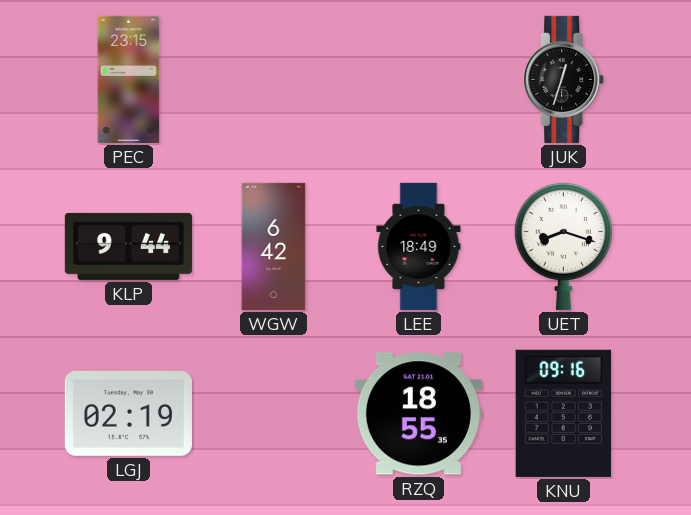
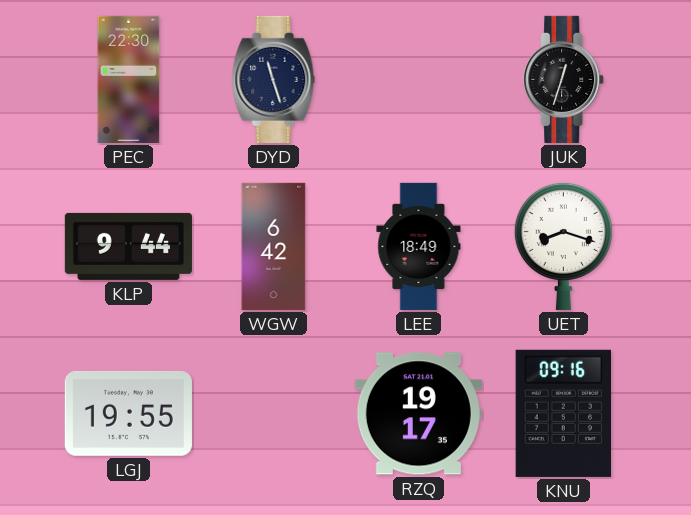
PEC: 23:15 -> 22:30 (129, 79)
DYD: none -> 11:27 (274, 79)
LGJ: 02:19 -> 19:55 (128, 413)
RZQ: 18:55 -> 19:17 (418, 414)
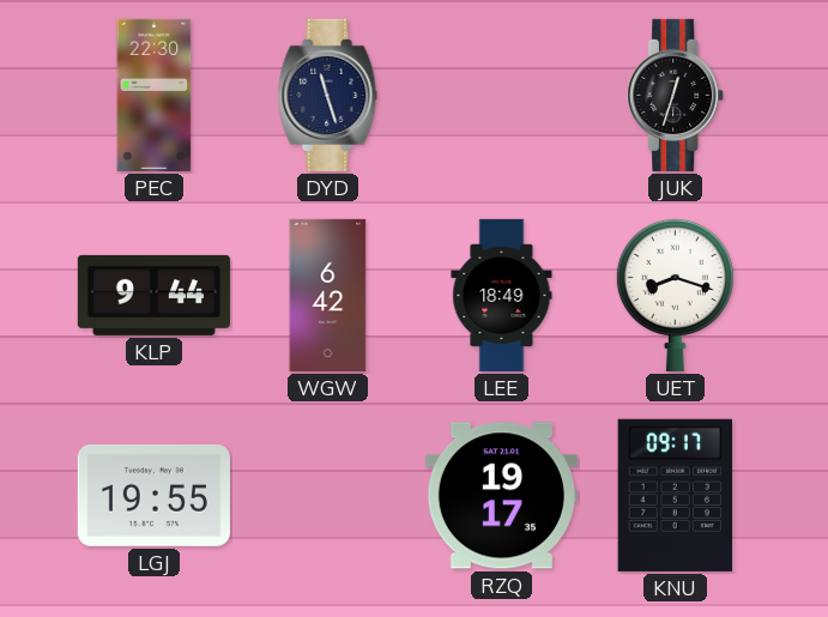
KNU: 09:16 -> 09:17 (676, 495)
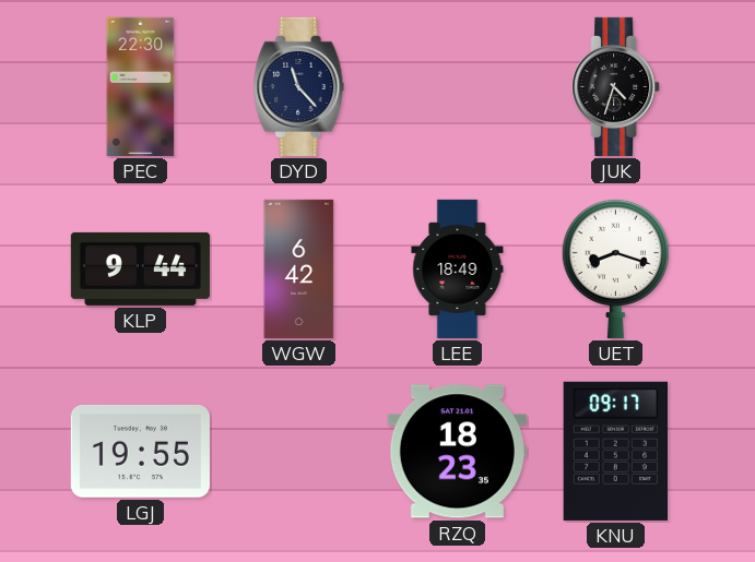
DYD: 11:27 -> 11:23 (299, 86)
JUK: 12:33 -> 4:33 (616, 86)
RZQ: 19:17 -> 18:23 (457, 452)
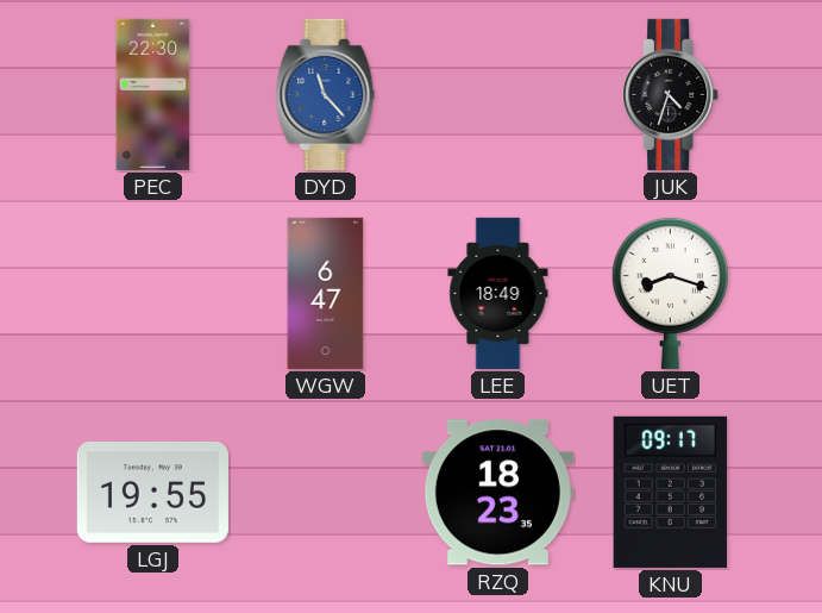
DYD dial: navy -> blue (326, 94)
KLP: 9:44 -> none (140, 268)
WGW: 6:42 -> 6:47 (326, 293)
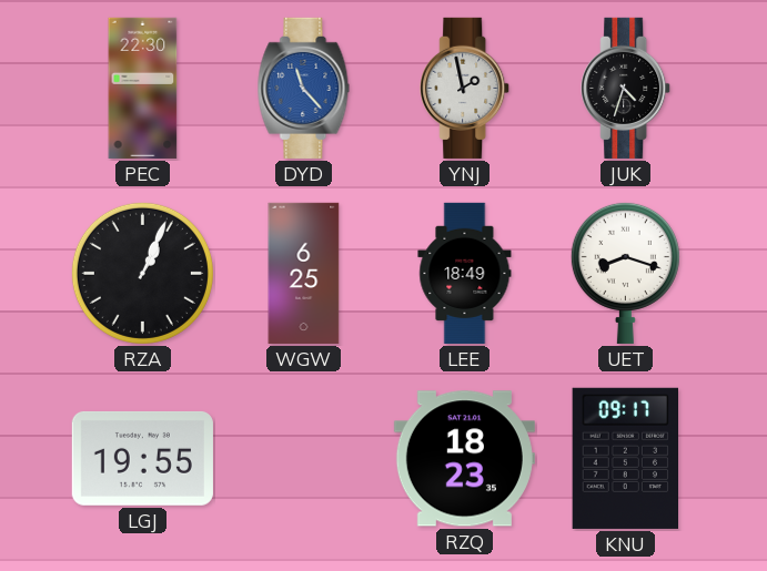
YNJ: none -> 1:58 (465, 88)
RZA: none -> 1:04 (142, 273)
WGW: 6:47 -> 6:25 (304, 273)
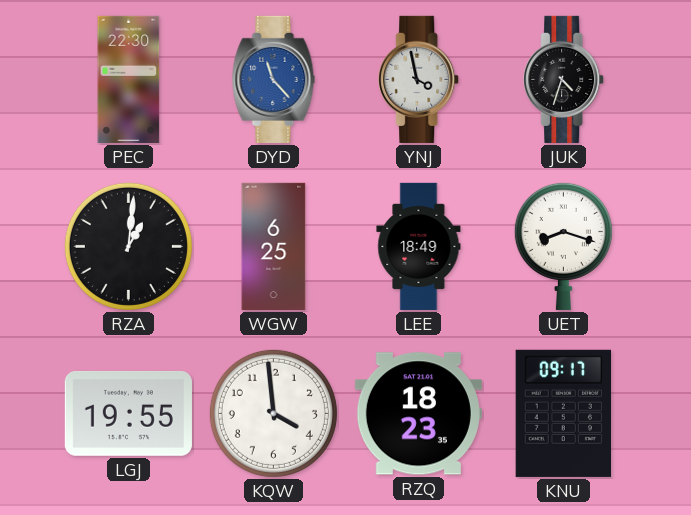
YNJ: 1:58 -> 3:58 (419, 79)
RZA: 1:04 -> 1:01 (128, 246)
KQW: none -> 3:59 (273, 413)
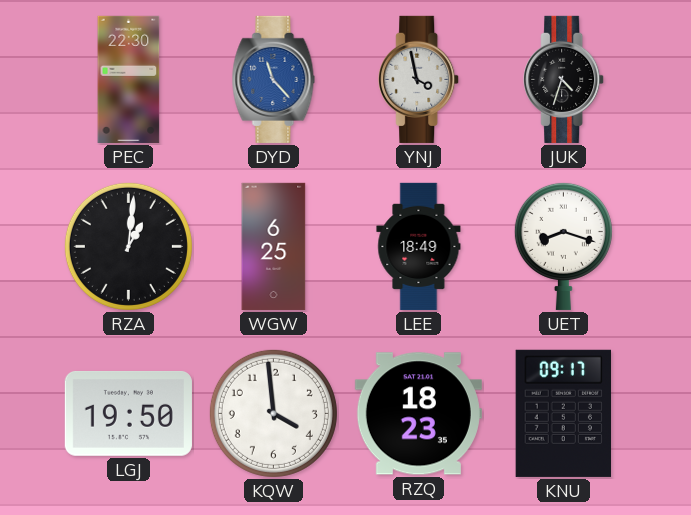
LGJ: 19:55 -> 19:50 (128, 413)
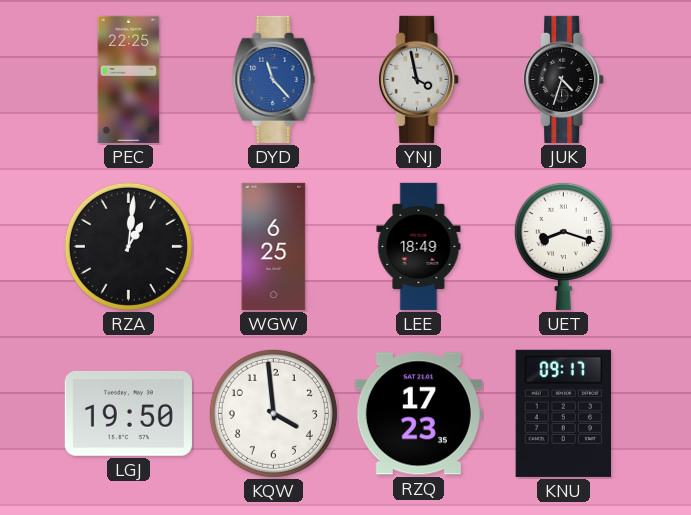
PEC: 22:30 -> 22:25 (129, 79)
RZQ: 18:23 -> 17:23 (418, 414)
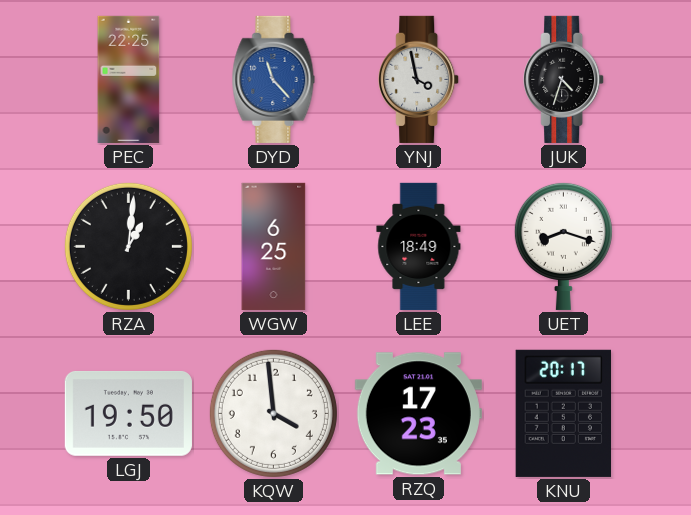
KNU: 09:17 -> 20:17 (564, 413)
